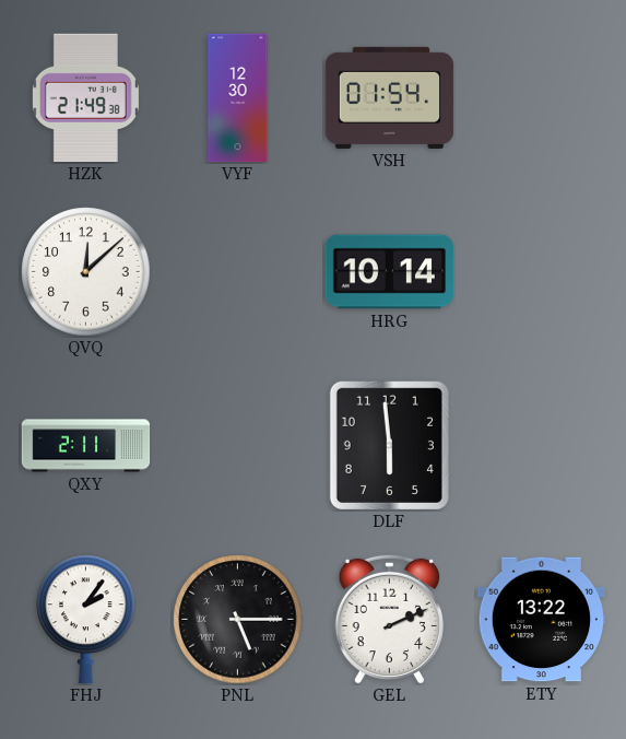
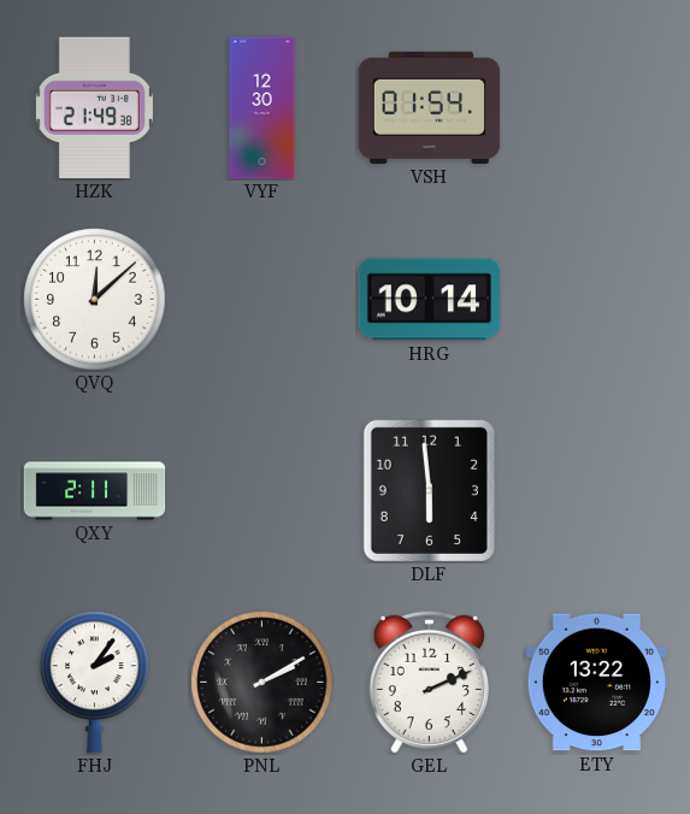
PNL: 5:15 -> 2:10 (263, 683)
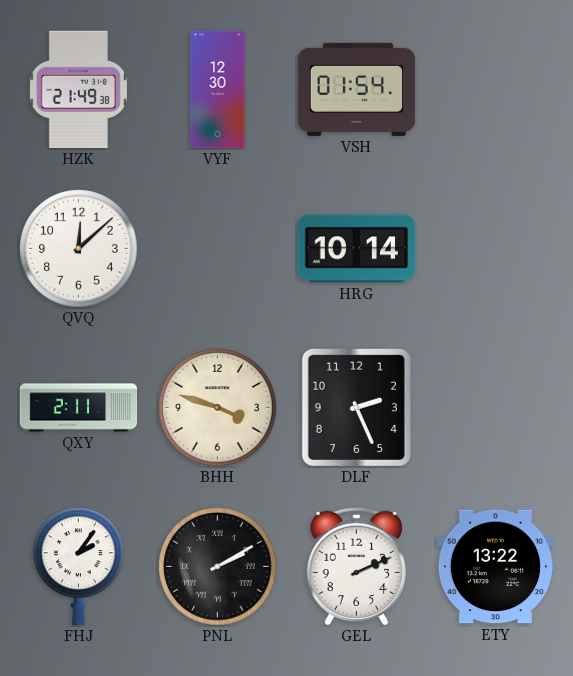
BHH: none -> 3:48 (218, 408)
DLF: 5:59 -> 2:26 (356, 407)
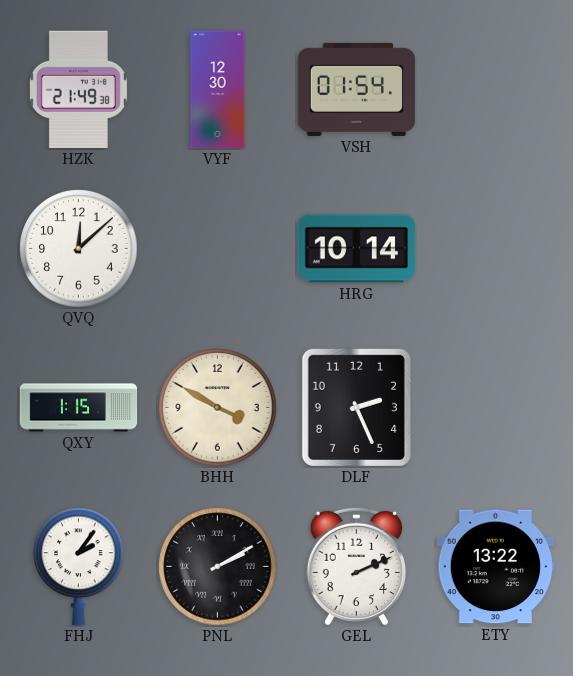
QXY: 2:11 -> 1:15 (79, 408)
BHH: 3:48 -> 3:50 (218, 408)
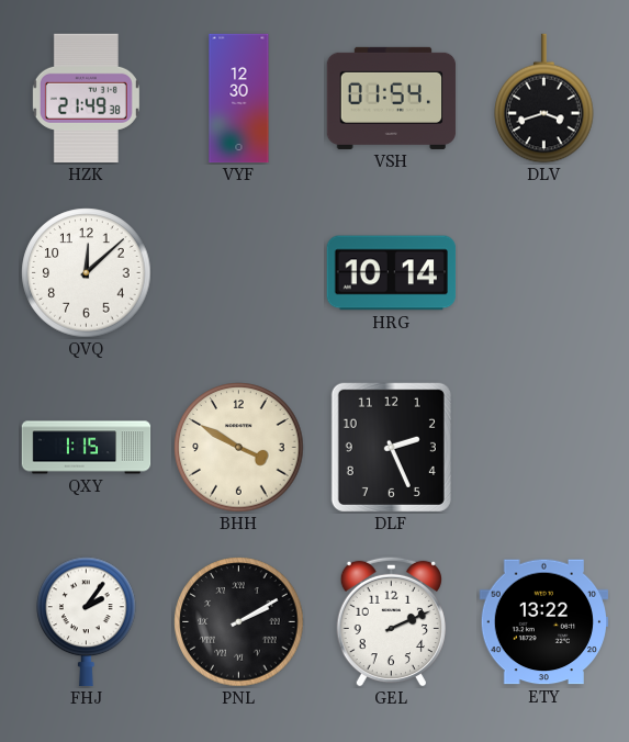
DLV: none -> 3:42 (544, 99)
